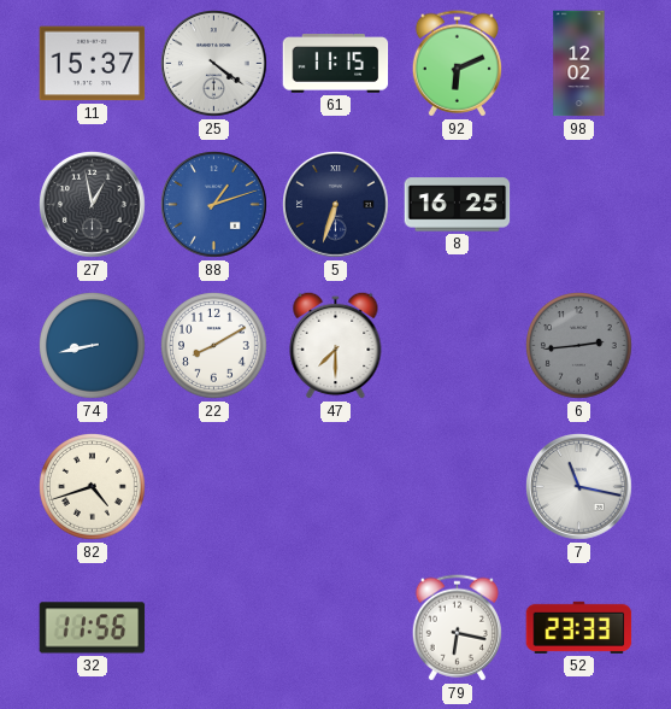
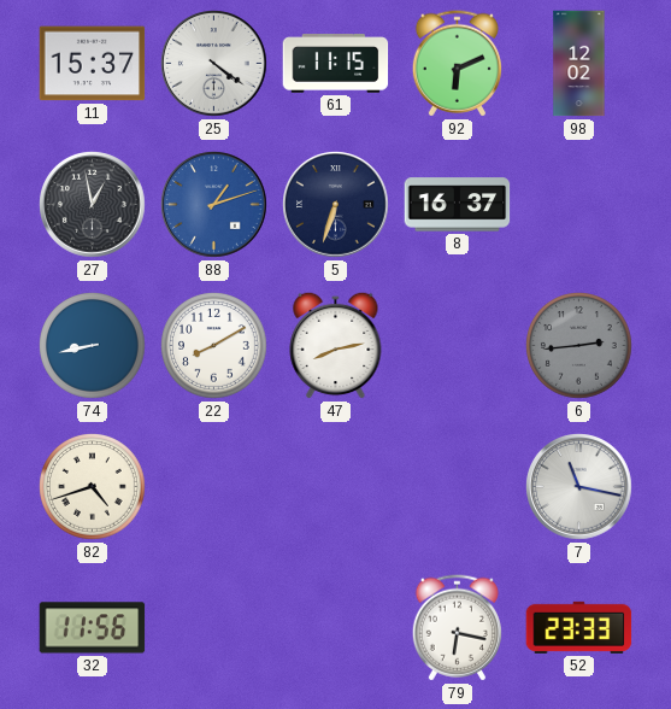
8: 16:25 -> 16:37 (458, 205)
47: 7:30 -> 8:13 (336, 345)
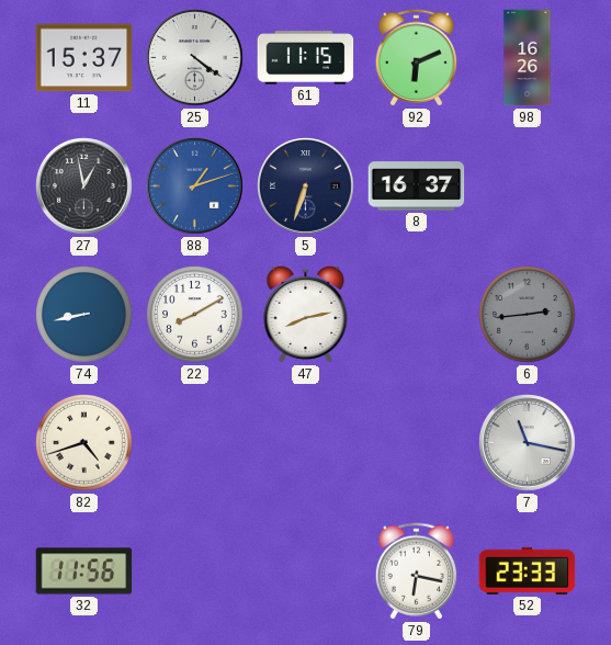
98: 12:02 -> 16:26 (528, 58)
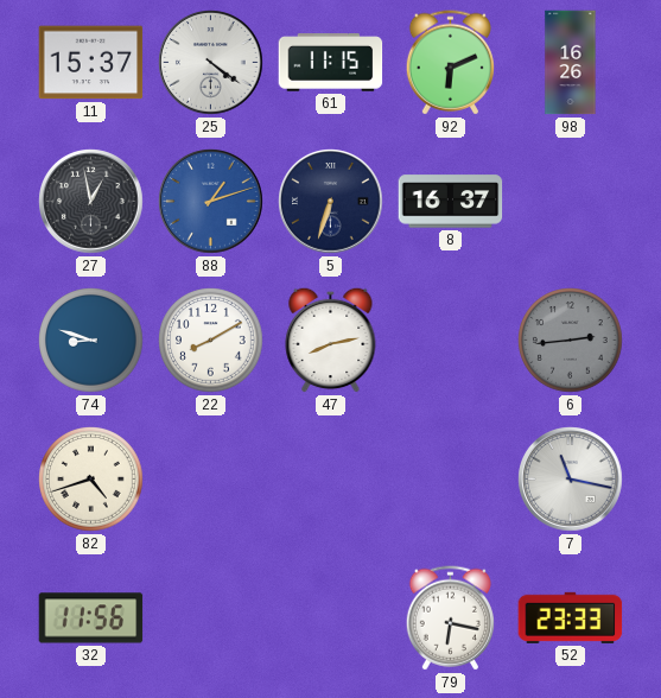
74: 8:43 -> 8:48 (91, 341)
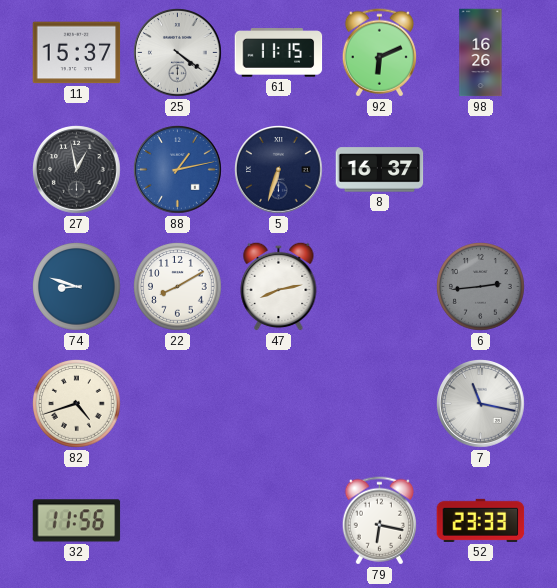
88: 1:12 -> 1:13 (178, 170)
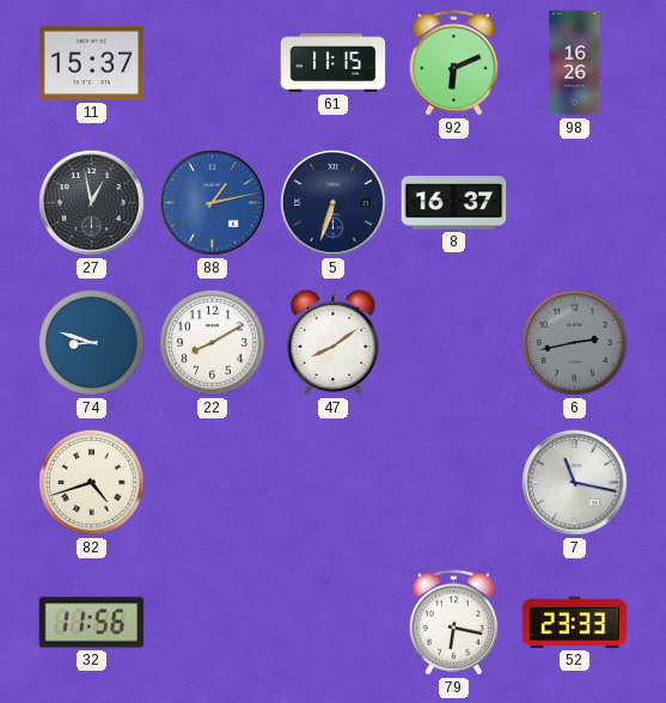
25: 4:21 -> none (178, 53)
47: 8:13 -> 8:09 (334, 342)
6: 2:44 -> 2:43 (575, 343)
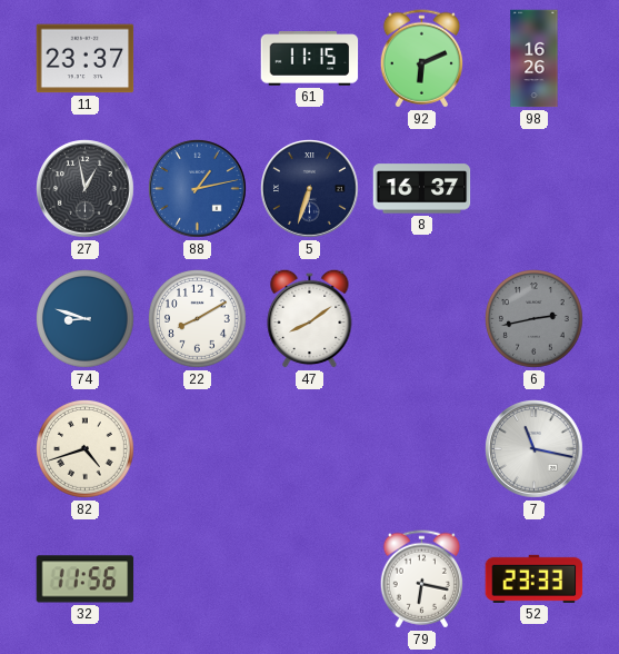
11: 15:37 -> 23:37 (86, 59)
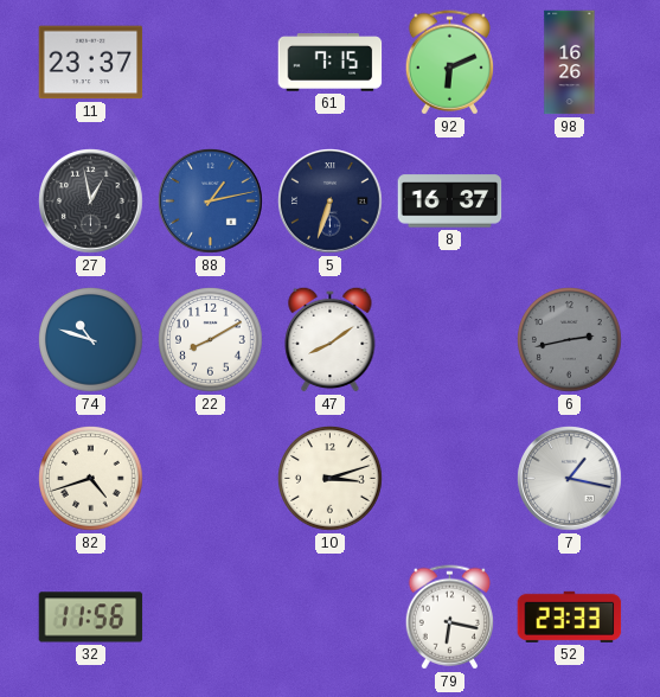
61: 11:15 -> 7:15 (331, 63)
74: 8:48 -> 10:48 (91, 340)
10: none -> 3:12 (331, 479)
7: 11:17 -> 1:17 (570, 479)
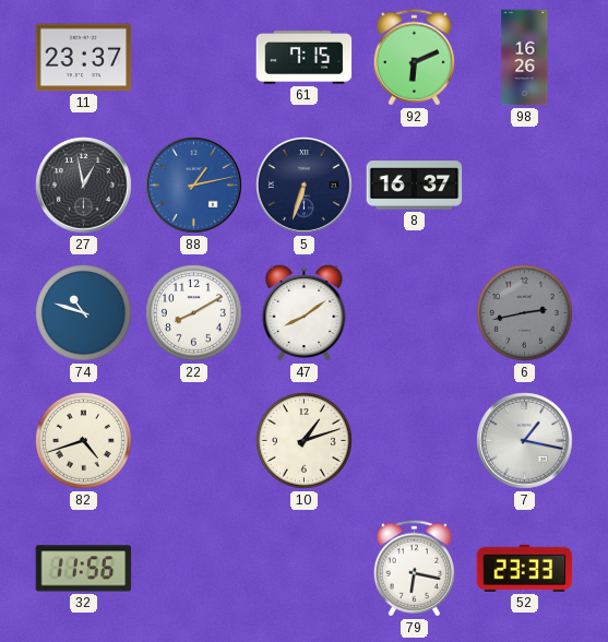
10: 3:12 -> 1:12 (305, 441)
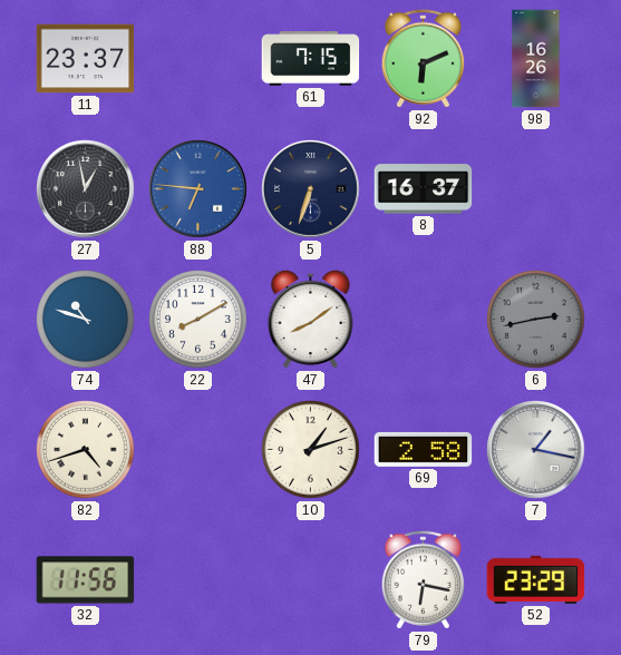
88: 1:13 -> 6:46 (198, 189)
69: none -> 2:58 (424, 449)
52: 23:33 -> 23:29 (536, 579)
